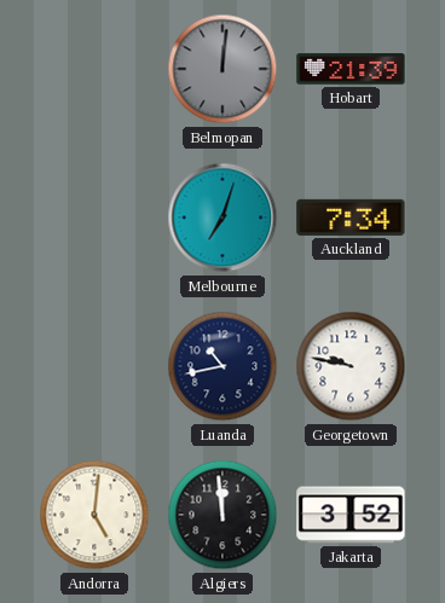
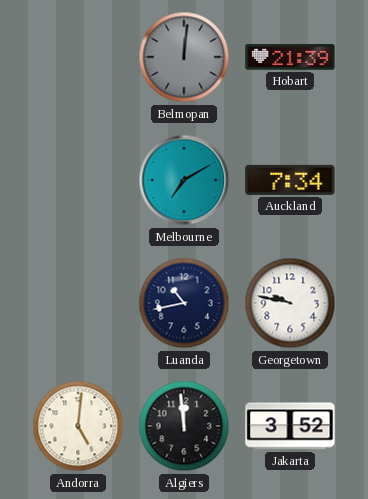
Melbourne: 7:03 -> 7:10 (184, 180)
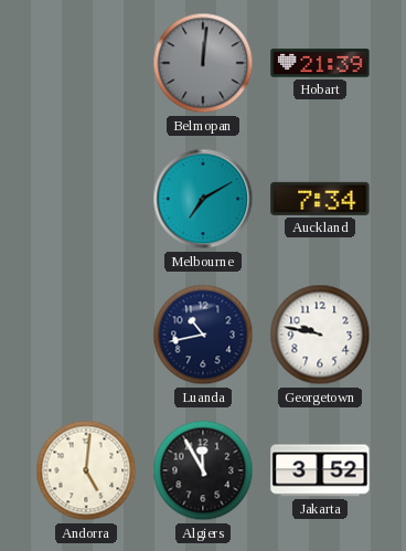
Algiers: 11:59 -> 11:55 (203, 470)
